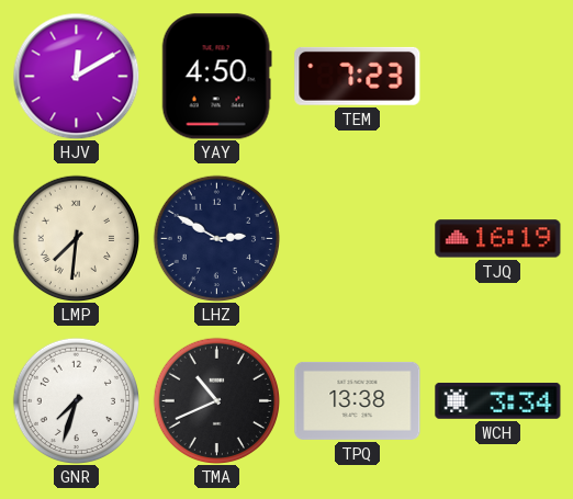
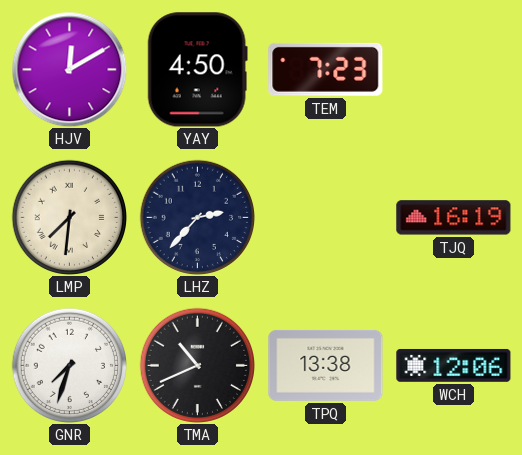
LHZ: 2:50 -> 2:37 (197, 217)
WCH: 3:34 -> 12:06 (454, 365)
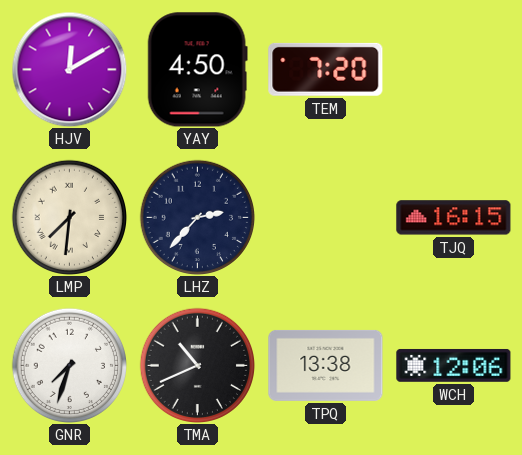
TEM: 7:23 -> 7:20 (326, 69)
TJQ: 16:19 -> 16:15 (454, 218)
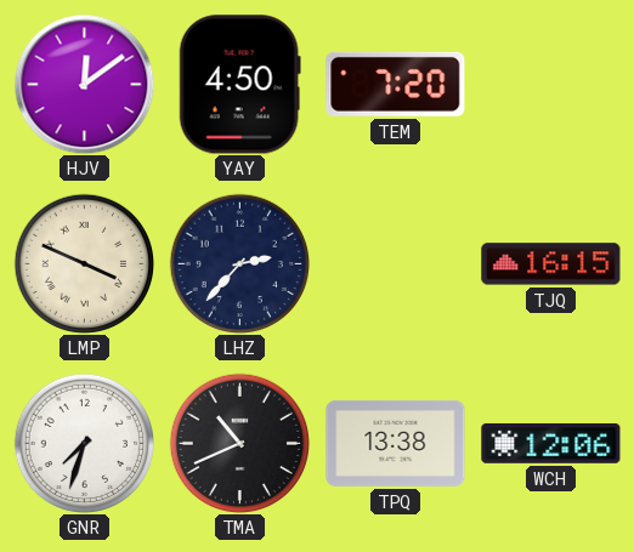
HJV: 12:10 -> 12:09 (84, 84)
LMP: 7:31 -> 3:49 (84, 263)
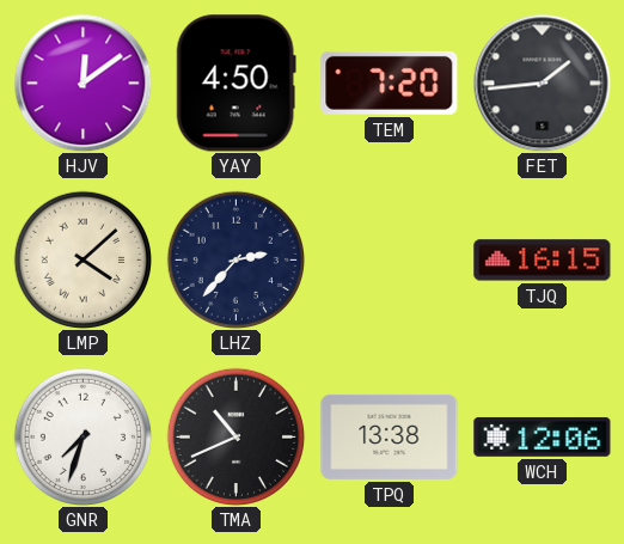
FET: none -> 1:44 (542, 82)
LMP: 3:49 -> 4:08 (82, 259)
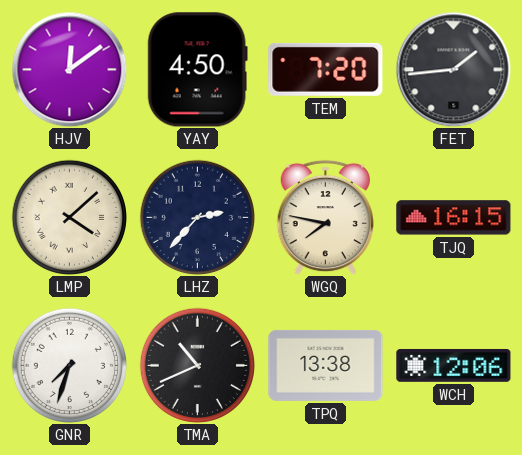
WGQ: none -> 7:47 (325, 217)
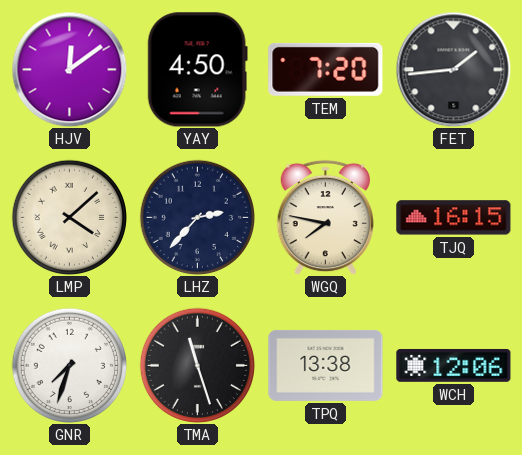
TMA: 10:41 -> 11:27 (197, 365)
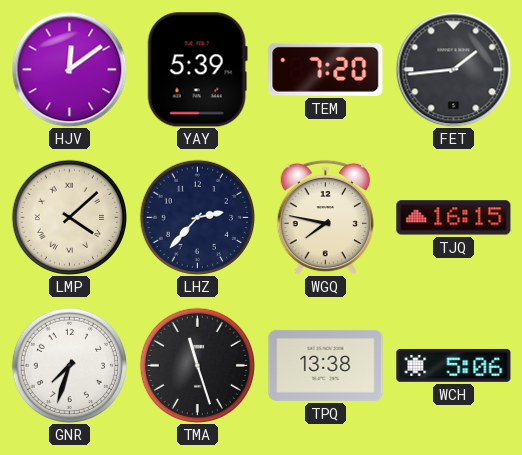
YAY: 4:50 -> 5:39 (197, 70)
WCH: 12:06 -> 5:06 (454, 365)
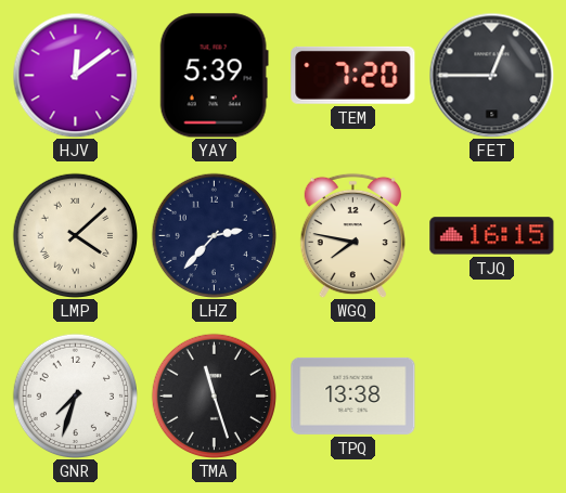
FET: 1:44 -> 12:45 (491, 75)
WCH: 5:06 -> none (454, 365)
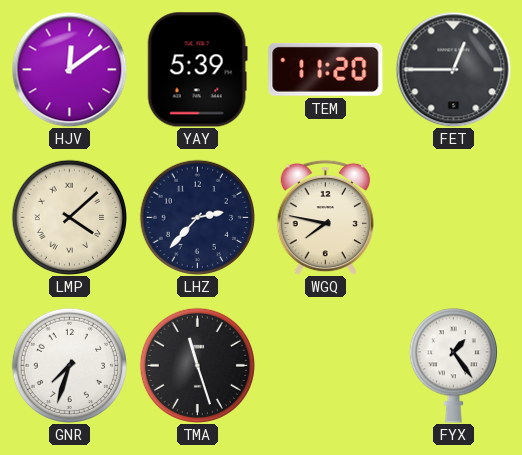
TEM: 7:20 -> 11:20 (326, 69)
TJQ: 16:15 -> none (492, 236)
TPQ: 13:38 -> none (353, 395)
FYX: none -> 1:24 (453, 366)
